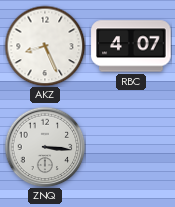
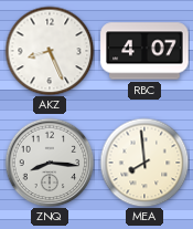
ZNQ: 3:16 -> 8:16 (50, 163)
MEA: none -> 7:59 (144, 163)
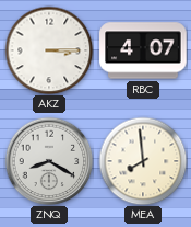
AKZ: 8:26 -> 3:15 (49, 50)
ZNQ: 8:16 -> 8:20 (49, 161)
